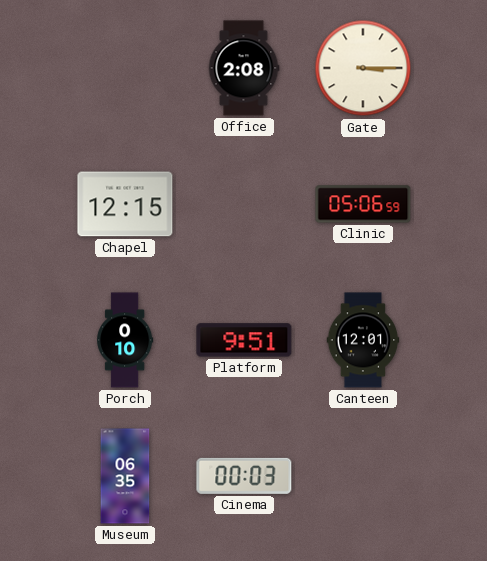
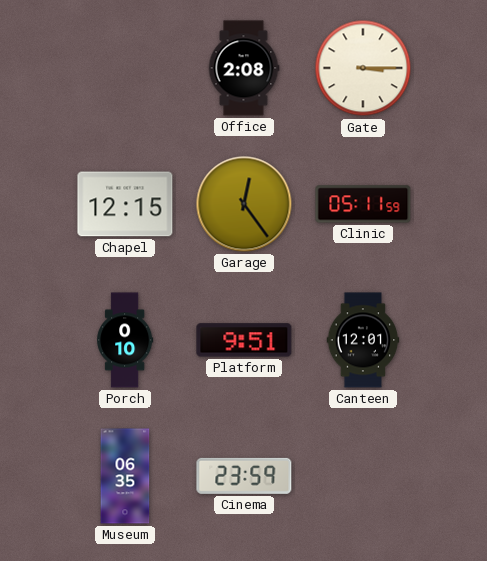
Garage: none -> 12:24 (244, 204)
Clinic: 05:06 -> 05:11 (363, 204)
Cinema: 00:03 -> 23:59 (244, 476)
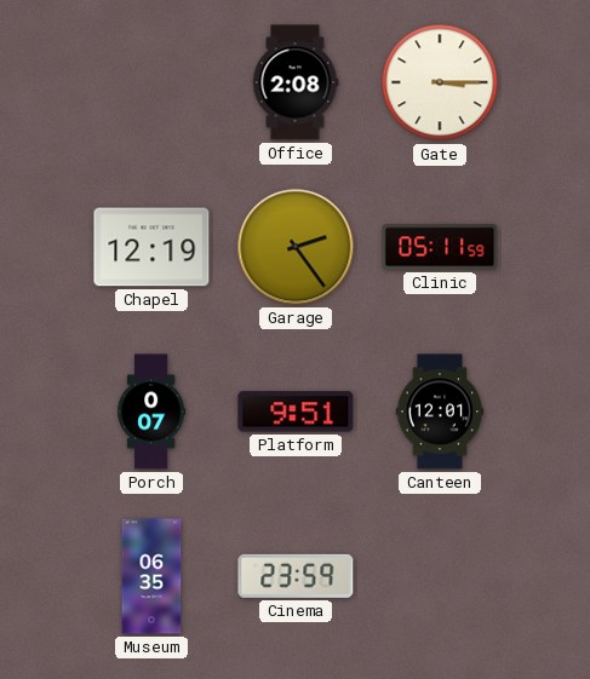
Chapel: 12:15 -> 12:19 (151, 247)
Garage: 12:24 -> 2:24 (296, 247)
Porch: 0:10 -> 0:07 (151, 412)
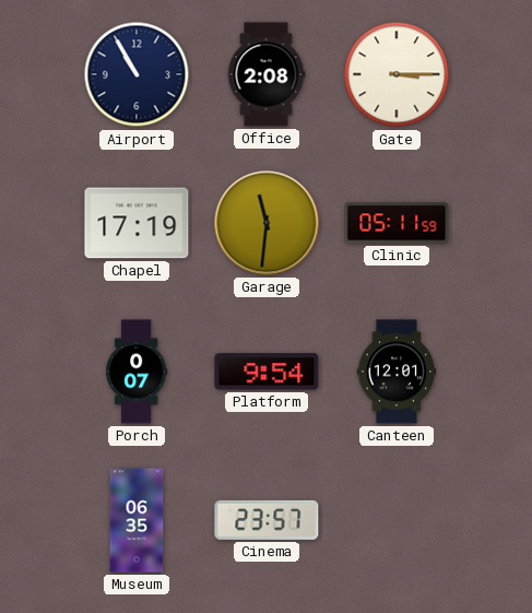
Airport: none -> 10:55 (137, 74)
Chapel: 12:19 -> 17:19 (137, 223)
Garage: 2:24 -> 11:31 (267, 223)
Platform: 9:51 -> 9:54 (267, 372)
Cinema: 23:59 -> 23:57 (267, 520)
